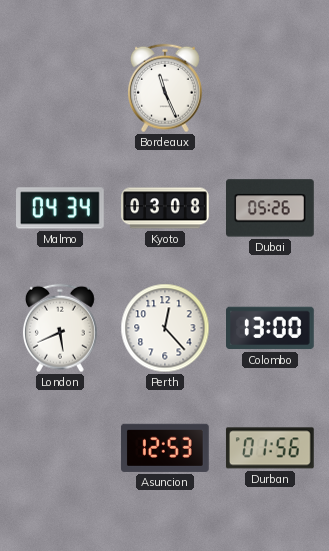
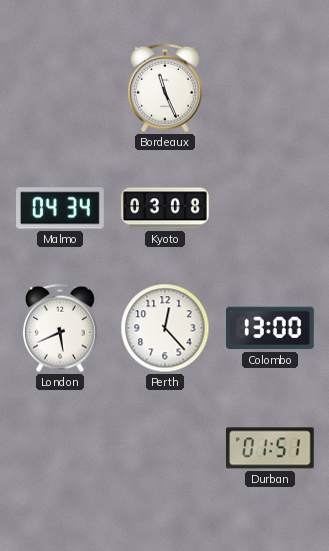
Dubai: 05:26 -> none (271, 208)
Asuncion: 12:53 -> none (165, 448)
Durban: 01:56 -> 01:51 (270, 448)
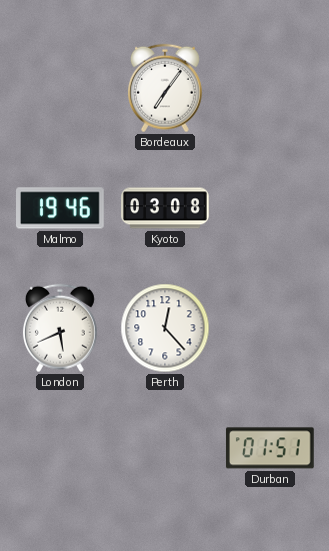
Bordeaux: 11:26 -> 7:06 (165, 88)
Malmo: 04:34 -> 19:46 (61, 208)
Colombo: 13:00 -> none (271, 328)
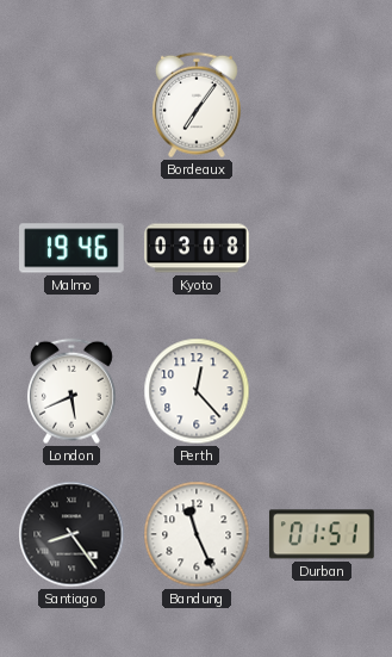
Santiago: none -> 8:24 (71, 534)
Bandung: none -> 11:26 (197, 534)
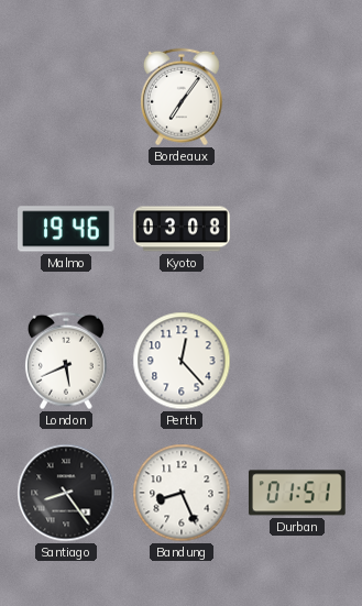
Bandung: 11:26 -> 8:26 (182, 493)
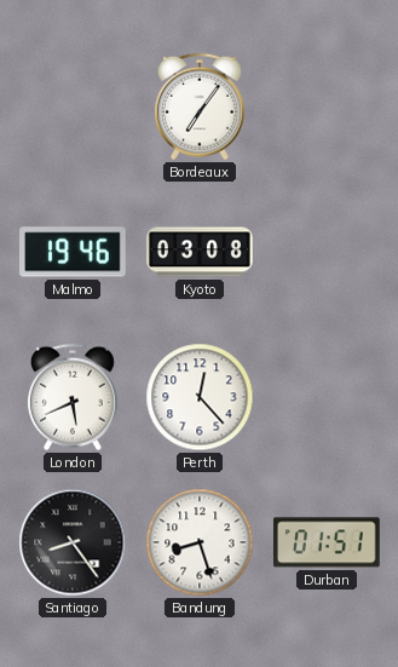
Bandung: 8:26 -> 8:27 (200, 542)
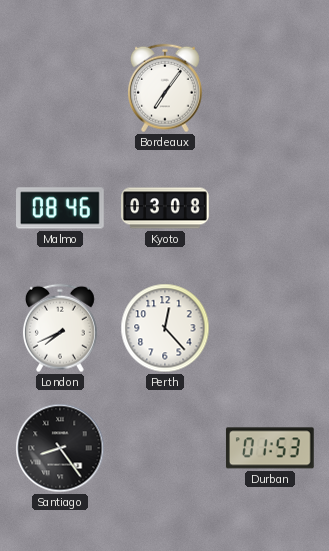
Malmo: 19:46 -> 08:46 (61, 208)
London: 5:41 -> 7:41 (60, 328)
Bandung: 8:27 -> none (200, 542)
Durban: 01:51 -> 01:53 (270, 448)
